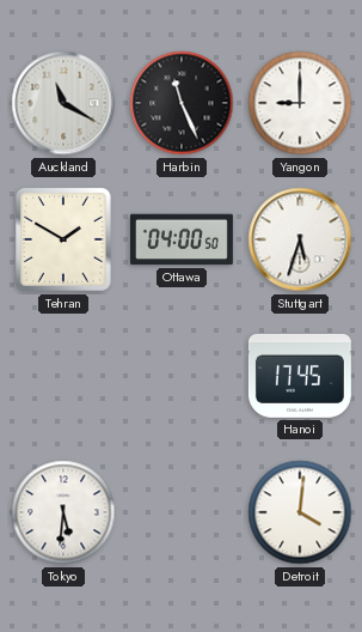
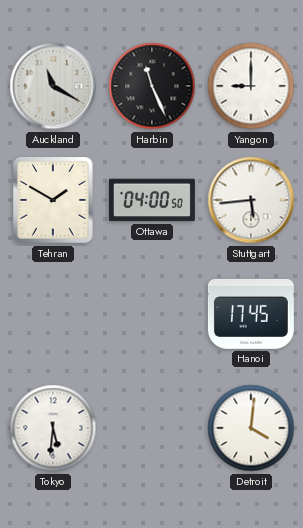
Stuttgart: 5:33 -> 5:44 (251, 200)
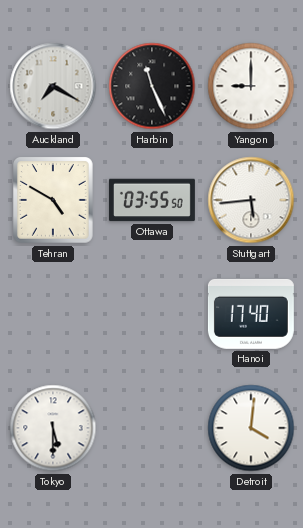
Auckland: 11:20 -> 7:20 (53, 86)
Tehran: 1:50 -> 4:50 (54, 201)
Ottawa: 04:00 -> 03:55 (152, 200)
Hanoi: 17:45 -> 17:40 (251, 314)
Tokyo: 5:31 -> 5:30 (53, 428)
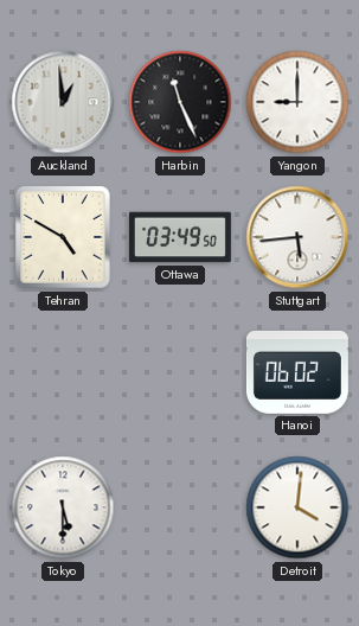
Auckland: 7:20 -> 12:59 (63, 102)
Ottawa: 03:55 -> 03:49 (180, 237)
Hanoi: 17:40 -> 06:02 (297, 372)
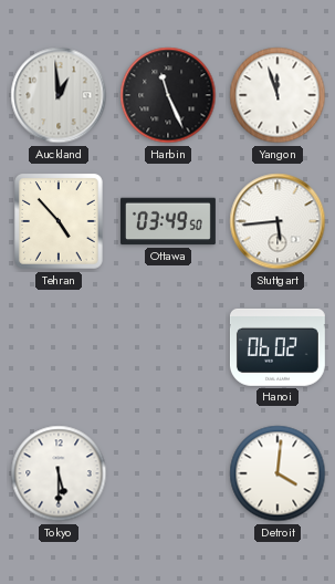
Yangon: 9:00 -> 11:57 (278, 95)
Tehran: 4:50 -> 4:53 (60, 222)
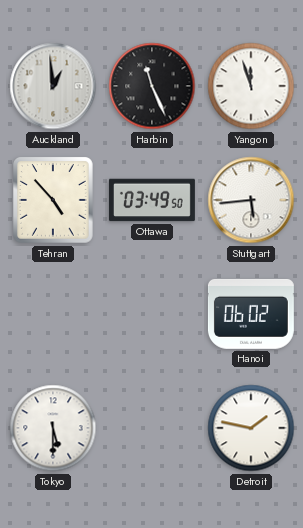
Detroit: 4:01 -> 1:47 (251, 428)
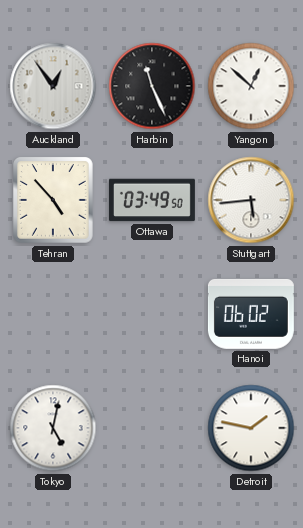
Auckland: 12:59 -> 12:54 (53, 86)
Yangon: 11:57 -> 12:52 (251, 86)
Tokyo: 5:30 -> 5:02 (53, 428)
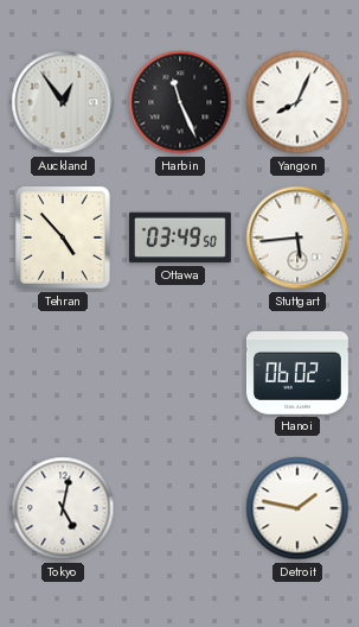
Yangon: 12:52 -> 8:04 (297, 102)
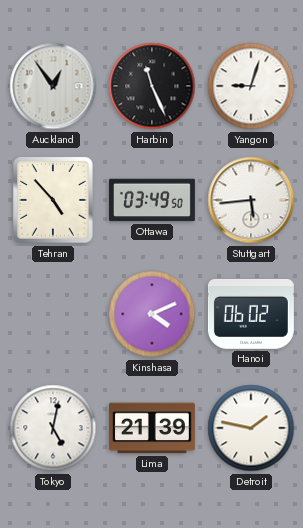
Yangon: 8:04 -> 9:03 (251, 86)
Kinshasa: none -> 4:11 (152, 314)
Lima: none -> 21:39 (152, 428)
